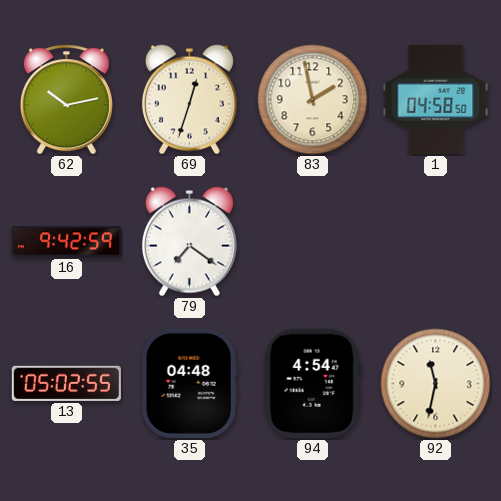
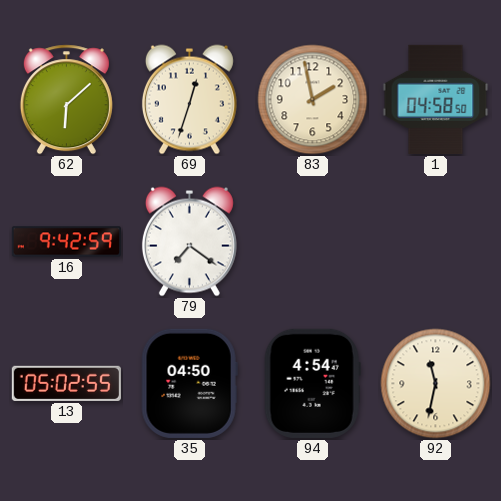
62: 10:13 -> 6:08 (66, 100)
35: 04:48 -> 04:50 (189, 383)
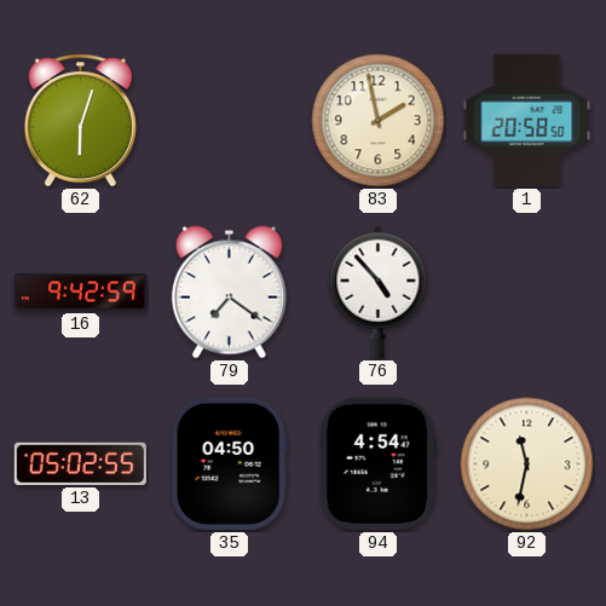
62: 6:08 -> 6:03 (80, 121)
69: 12:33 -> none (189, 100)
1: 04:58 -> 20:58 (527, 120)
76: none -> 4:53 (379, 292)
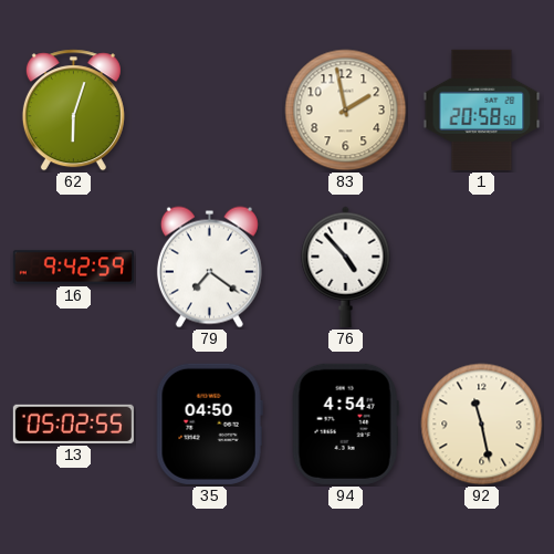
92: 11:32 -> 11:28 (482, 425)
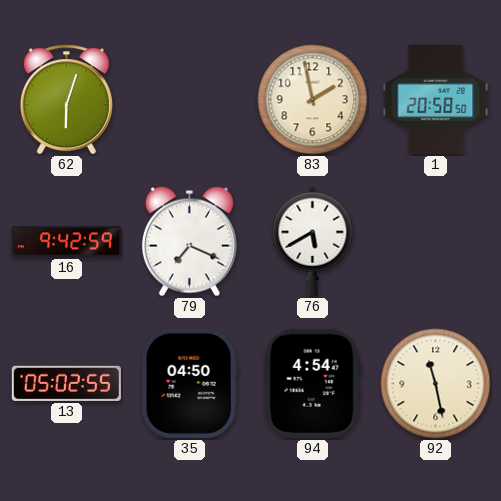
79: 7:21 -> 7:19 (189, 242)
76: 4:53 -> 5:40 (313, 241)
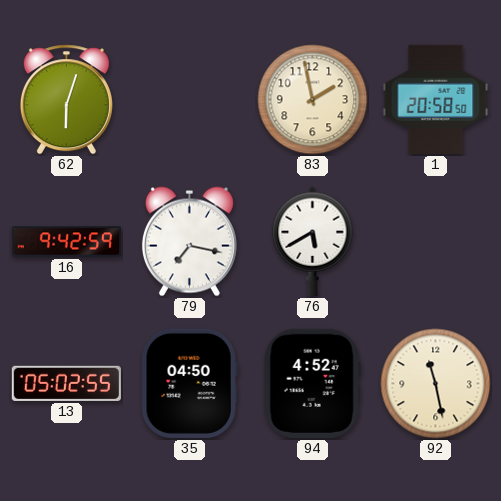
79: 7:19 -> 7:17 (189, 242)
94: 4:54 -> 4:52 (312, 383)
